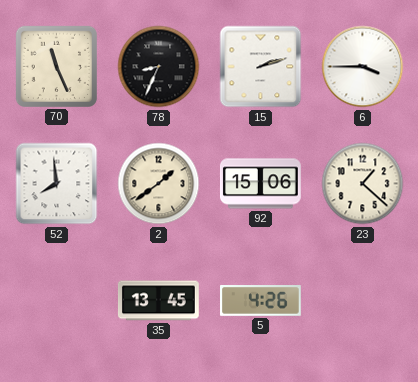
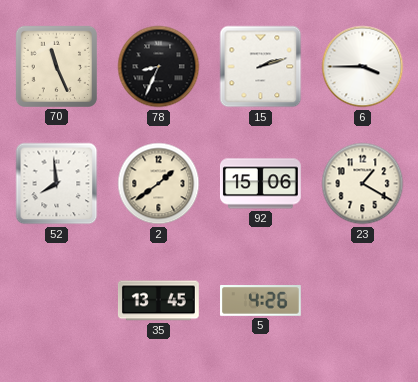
23: 1:22 -> 1:20 (363, 184)
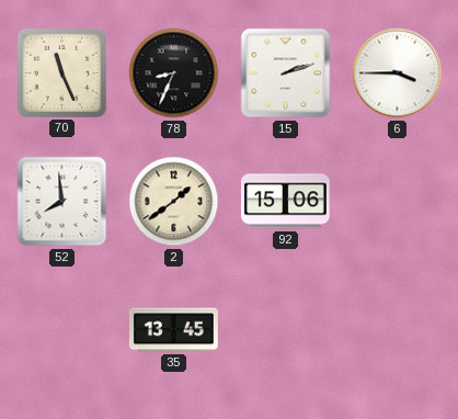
23: 1:20 -> none (363, 184)
5: 4:26 -> none (261, 301)
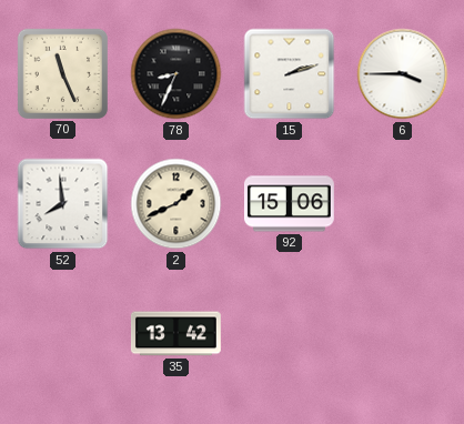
2: 1:39 -> 1:41 (176, 204)
35: 13:45 -> 13:42 (175, 334)
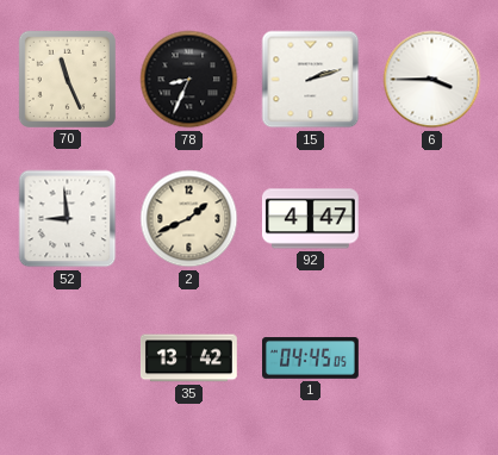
52: 7:59 -> 8:59 (68, 219)
92: 15:06 -> 4:47 (310, 219)
1: none -> 04:45 (311, 359)
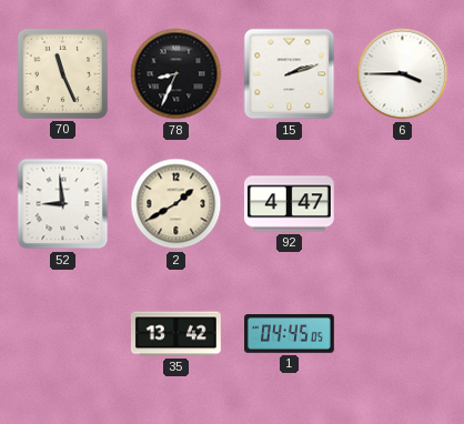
2: 1:41 -> 1:40 (176, 204)
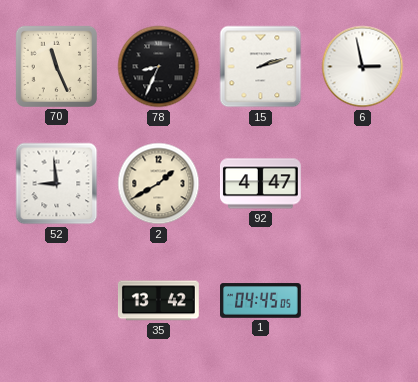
6: 3:45 -> 2:58 (363, 67)
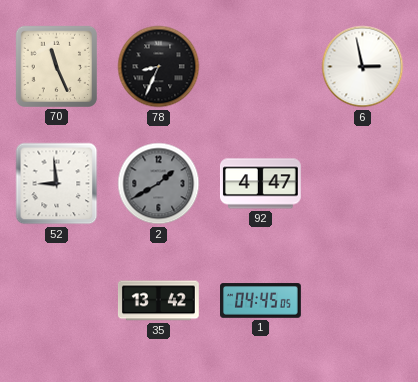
15: 2:12 -> none (261, 67)
2 dial: cream -> grey (159, 184)
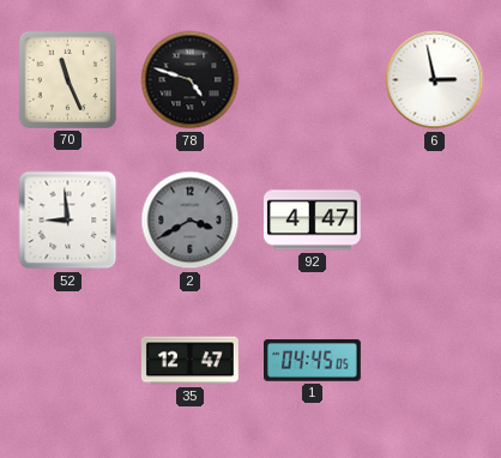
78: 8:34 -> 4:48 (191, 80)
2: 1:40 -> 3:40 (191, 221)
35: 13:42 -> 12:47 (189, 361)
